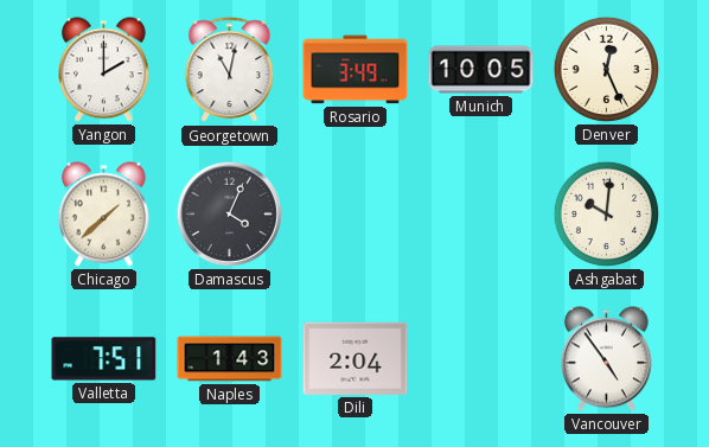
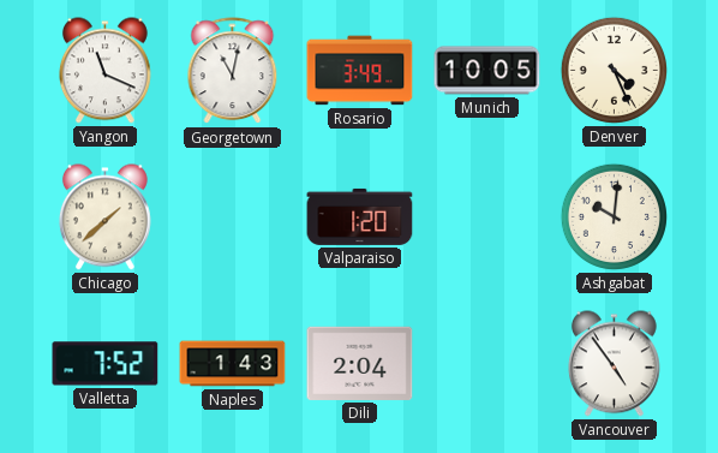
Yangon: 2:00 -> 11:19 (104, 71)
Denver: 12:26 -> 4:26 (614, 70)
Damascus: 4:04 -> none (229, 213)
Valparaiso: none -> 1:20 (360, 216)
Valletta: 7:51 -> 7:52 (106, 364)
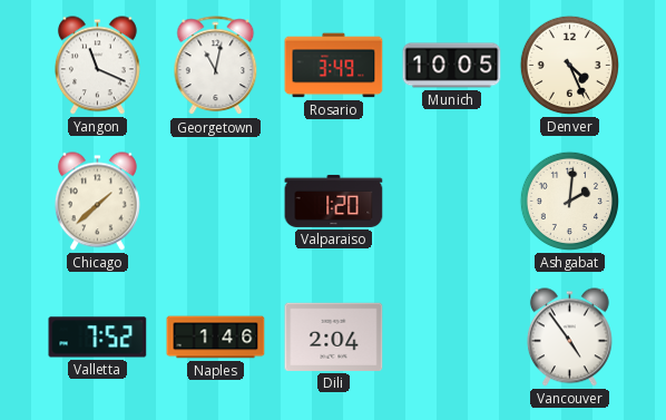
Ashgabat: 10:01 -> 2:01 (569, 201)
Naples: 1:43 -> 1:46 (216, 338)
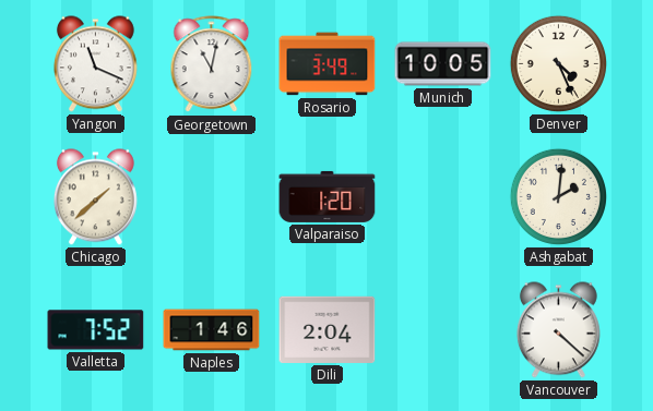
Vancouver: 4:54 -> 4:22 (558, 330)
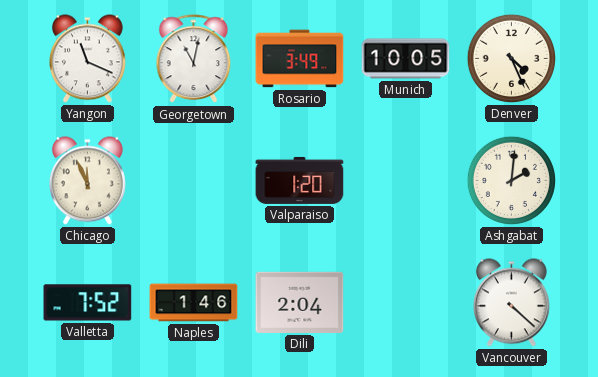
Chicago: 1:38 -> 11:56 (87, 181)
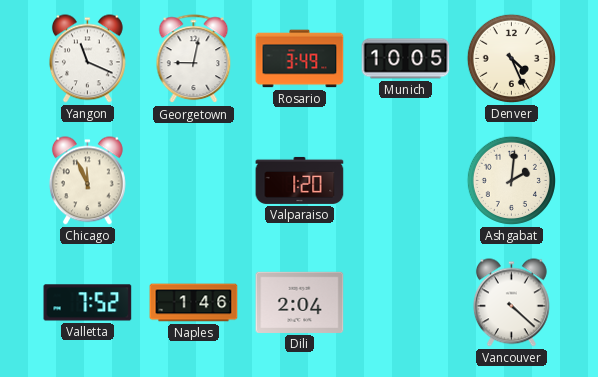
Georgetown: 11:02 -> 9:02 (194, 59)
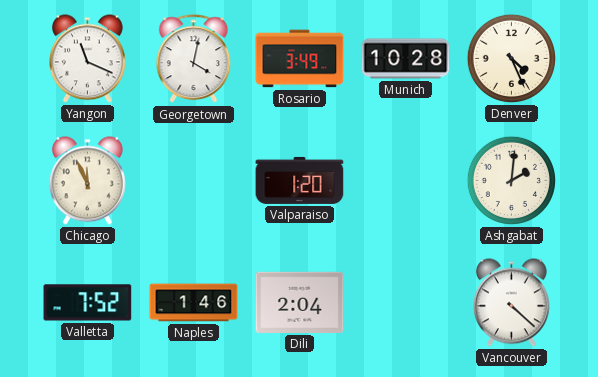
Georgetown: 9:02 -> 4:02 (194, 59)
Munich: 10:05 -> 10:28 (406, 59)
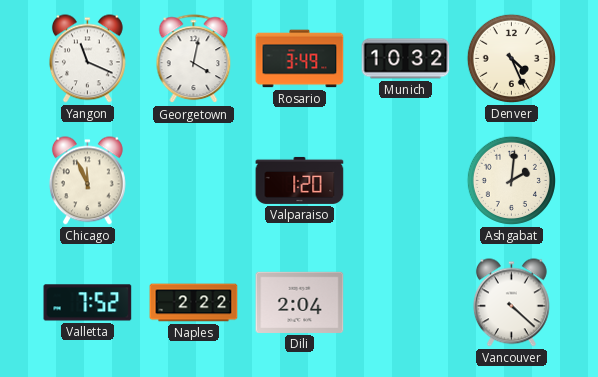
Munich: 10:28 -> 10:32 (406, 59)
Naples: 1:46 -> 2:22 (194, 303)
